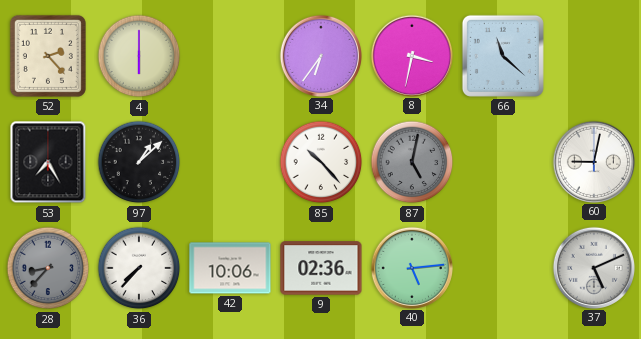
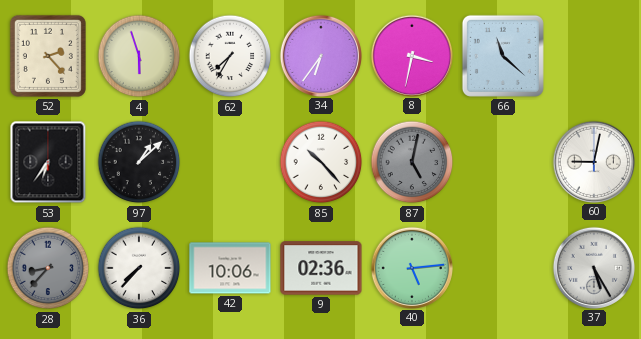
4: 6:00 -> 5:57 (139, 56)
62: none -> 7:35 (230, 56)
53: 7:25 -> 6:36 (48, 162)
37: 5:11 -> 5:25 (593, 267)
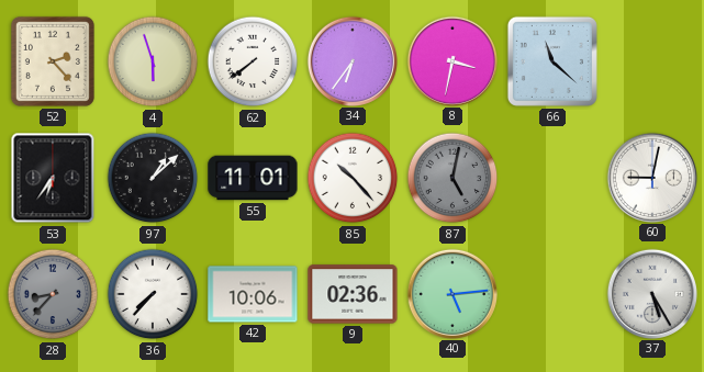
62: 7:35 -> 7:39 (253, 61)
55: none -> 11:01 (253, 178)
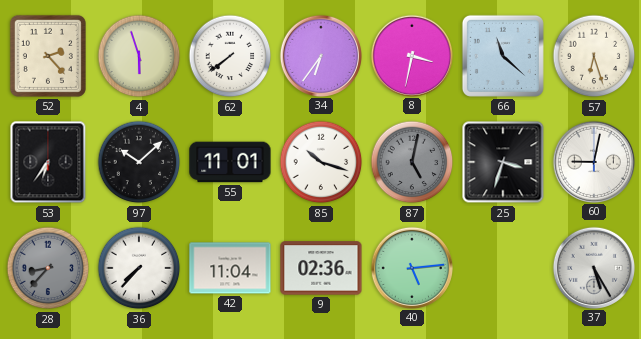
57: none -> 6:27 (594, 56)
97: 1:08 -> 10:08 (139, 162)
85: 10:23 -> 10:18 (321, 162)
25: none -> 3:33 (503, 162)
42: 10:06 -> 11:04 (230, 268)
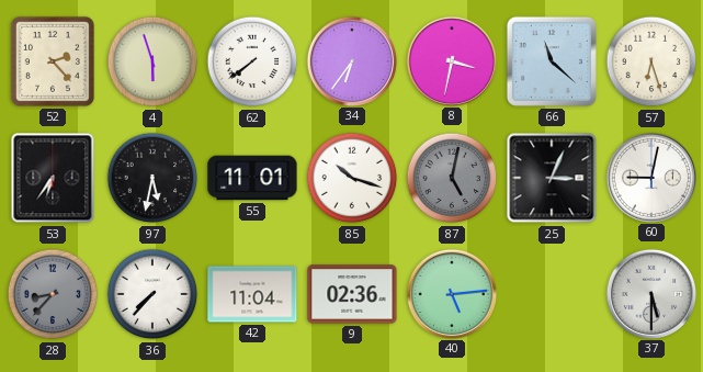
97: 10:08 -> 5:32 (152, 178)
25: 3:33 -> 3:04 (552, 178)
37: 5:25 -> 5:30 (650, 293)
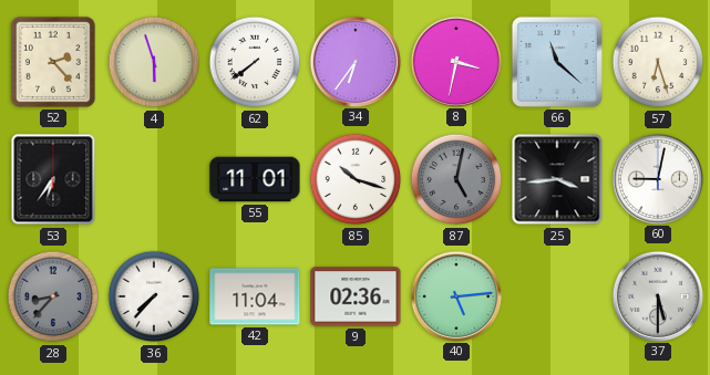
97: 5:32 -> none (152, 178)
25: 3:04 -> 3:44 (557, 179)
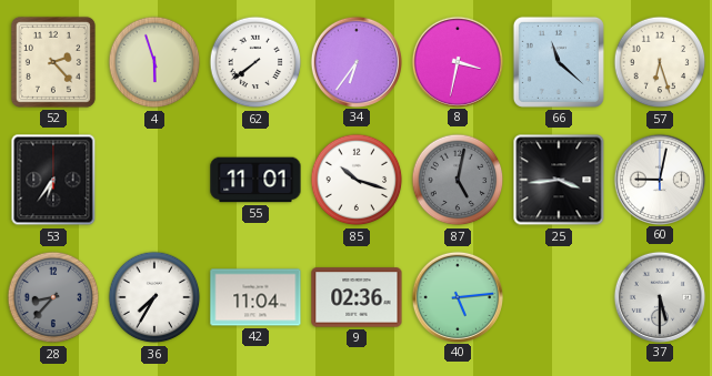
36: 7:37 -> 7:35 (154, 297)
